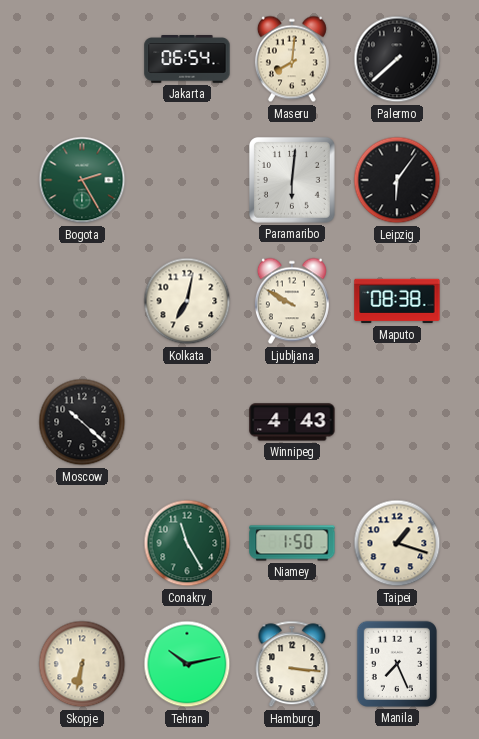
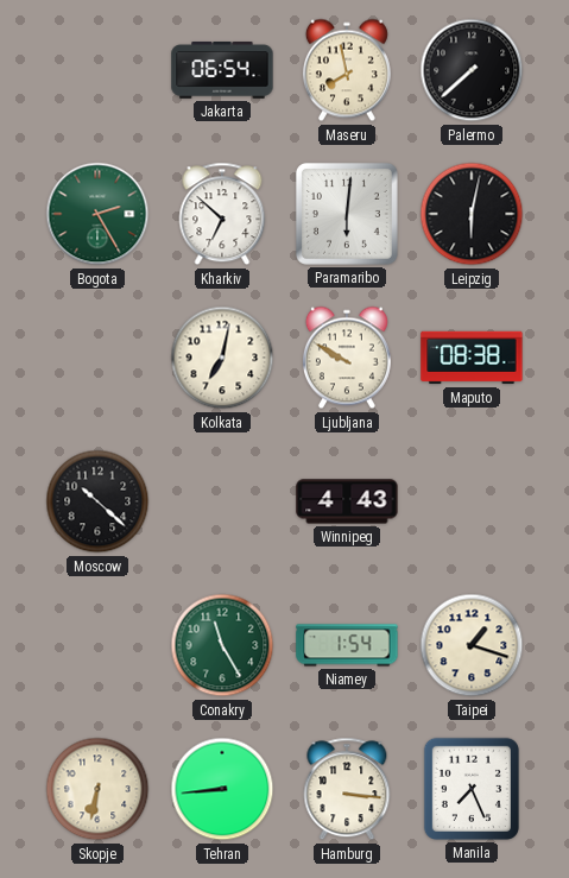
Maseru: 8:01 -> 7:58 (347, 70)
Kharkiv: none -> 6:52 (222, 214)
Leipzig: 6:06 -> 6:02 (472, 214)
Niamey: 1:50 -> 1:54 (347, 645)
Tehran: 10:13 -> 8:44 (222, 789)
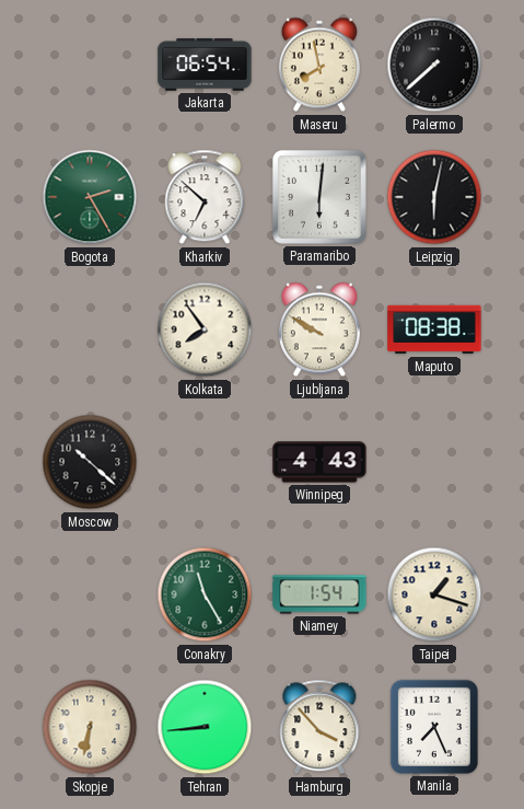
Kolkata: 7:02 -> 7:54 (205, 330)
Hamburg: 3:16 -> 3:53 (319, 727)
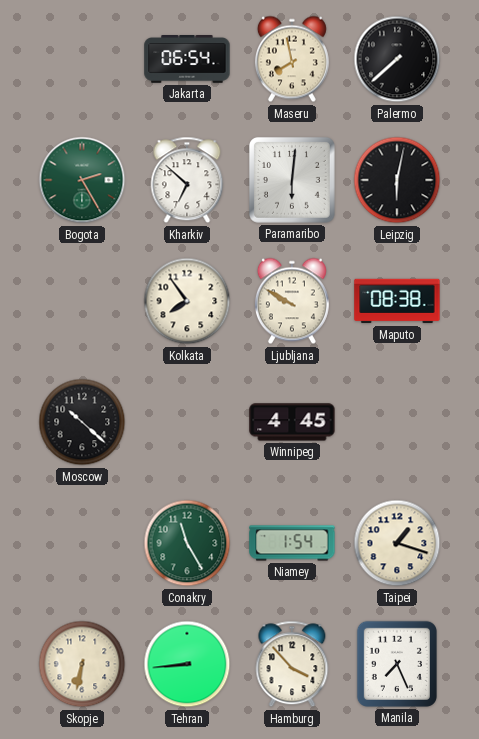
Winnipeg: 4:43 -> 4:45 (292, 422)
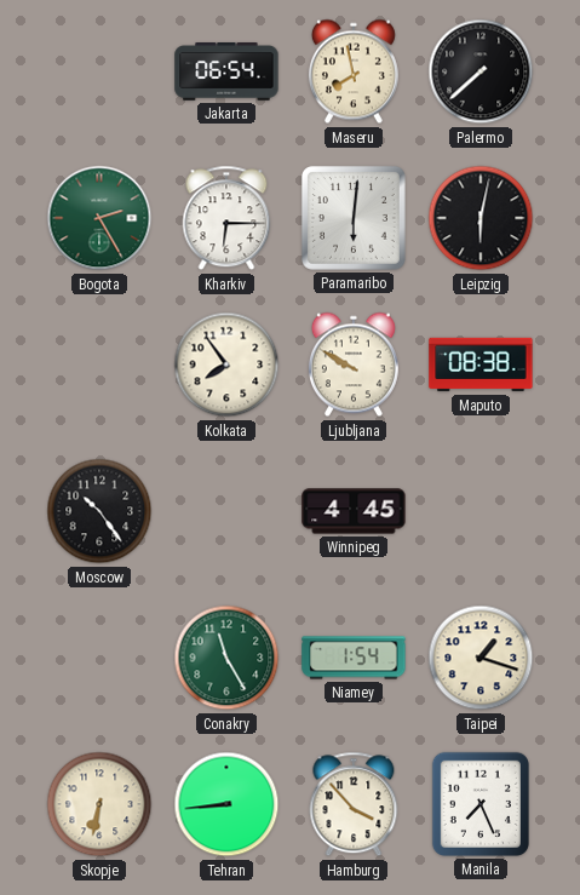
Kharkiv: 6:52 -> 6:15 (226, 218)
Moscow: 10:22 -> 10:24 (99, 511)
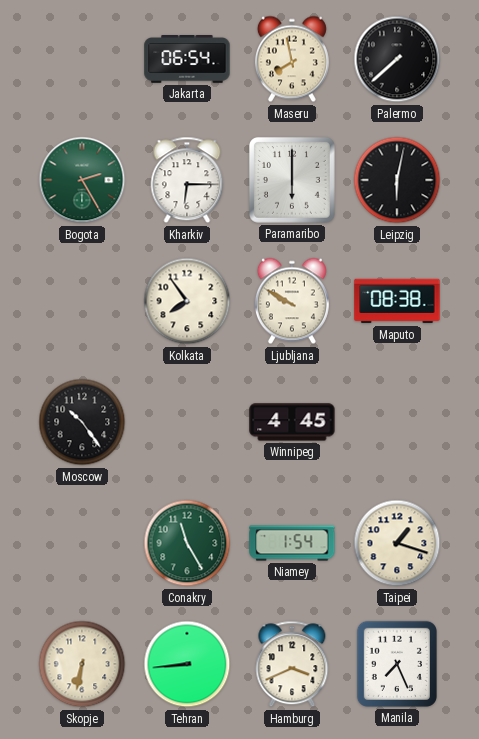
Paramaribo: 6:01 -> 6:00 (292, 180)
Hamburg: 3:53 -> 3:41 (292, 664)
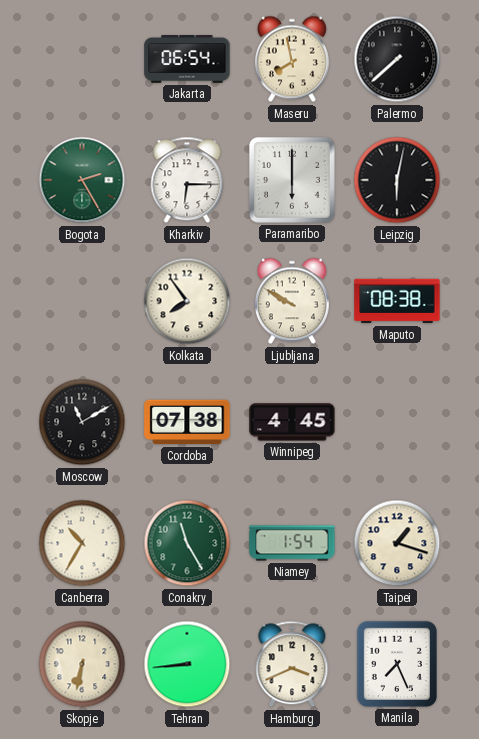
Moscow: 10:24 -> 11:10 (82, 422)
Cordoba: none -> 07:38 (187, 422)
Canberra: none -> 10:35 (82, 543)
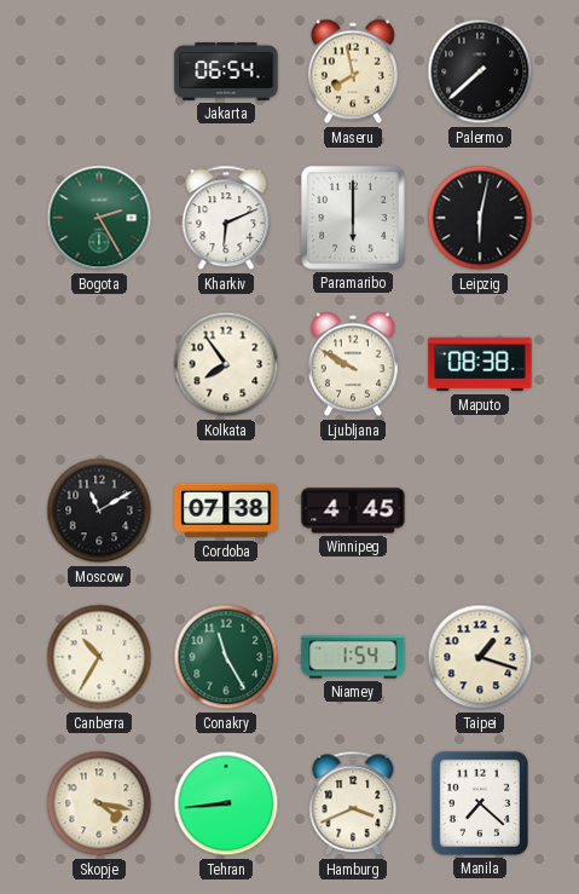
Kharkiv: 6:15 -> 6:11 (226, 218)
Skopje: 6:32 -> 4:17 (99, 803)
Manila: 7:26 -> 7:22 (480, 803)
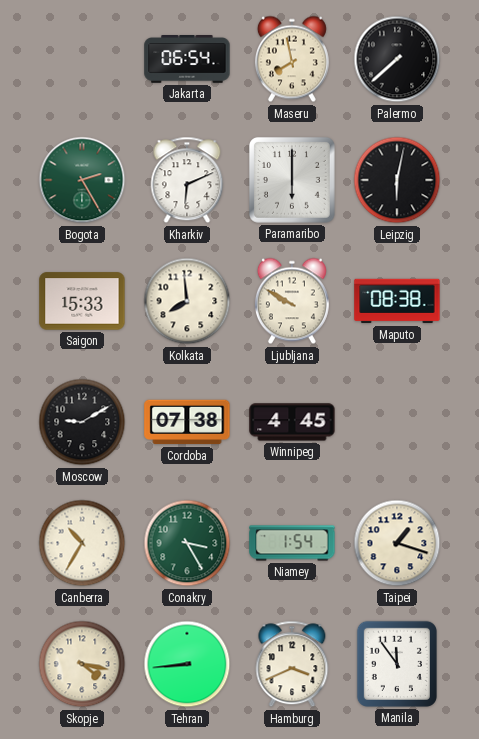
Saigon: none -> 15:33 (82, 301)
Kolkata: 7:54 -> 7:59 (187, 301)
Moscow: 11:10 -> 9:10 (82, 422)
Conakry: 11:25 -> 3:25 (187, 543)
Manila: 7:22 -> 11:54 (397, 664)
